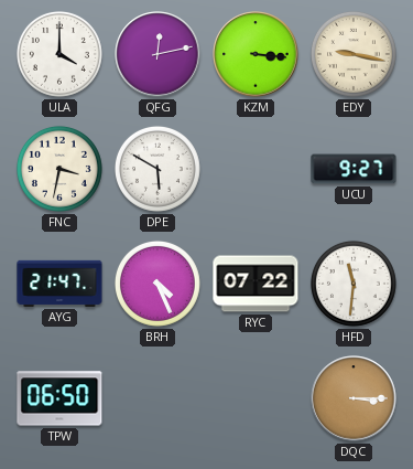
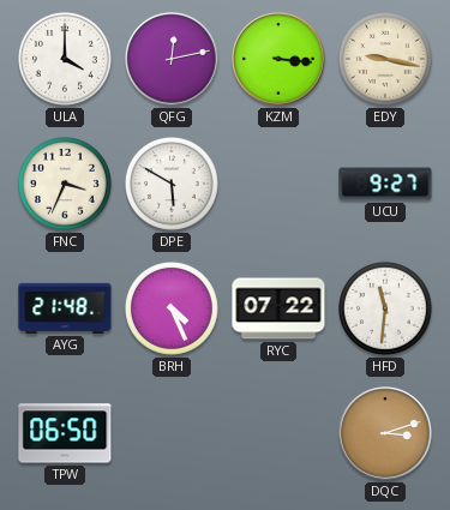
FNC: 3:32 -> 3:34 (65, 184)
AYG: 21:47 -> 21:48 (65, 308)
DQC: 3:15 -> 3:12 (385, 433)
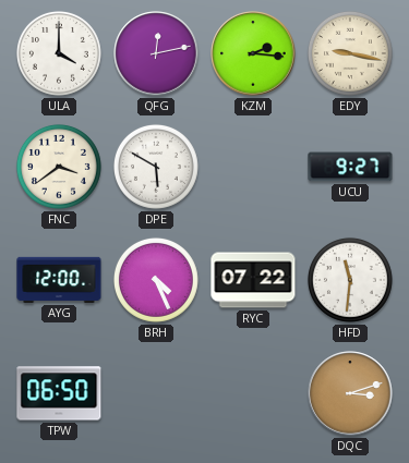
KZM: 3:16 -> 2:16 (253, 53)
FNC: 3:34 -> 3:39 (59, 167)
AYG: 21:48 -> 12:00 (59, 280)
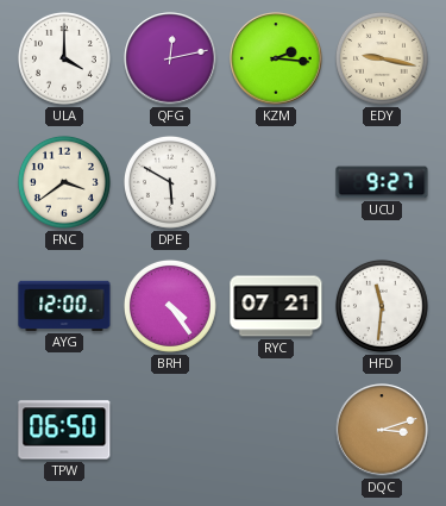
BRH: 4:26 -> 4:24 (170, 306)
RYC: 07:22 -> 07:21 (276, 306)
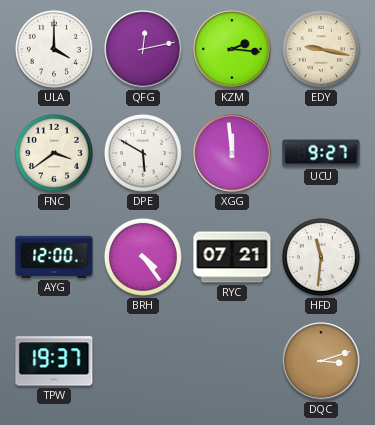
XGG: none -> 11:59 (232, 153)
TPW: 06:50 -> 19:37 (54, 361)
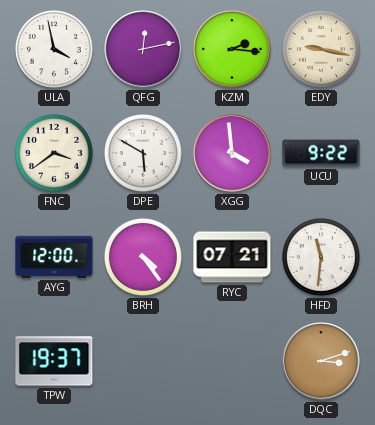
ULA: 4:00 -> 3:58 (54, 49)
XGG: 11:59 -> 3:59 (232, 153)
UCU: 9:27 -> 9:22 (321, 153)
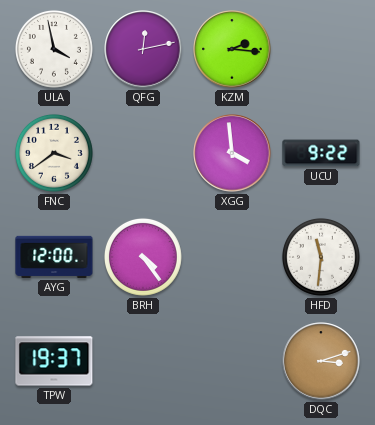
EDY: 9:17 -> none (321, 49)
DPE: 5:50 -> none (143, 153)
RYC: 07:21 -> none (232, 257)
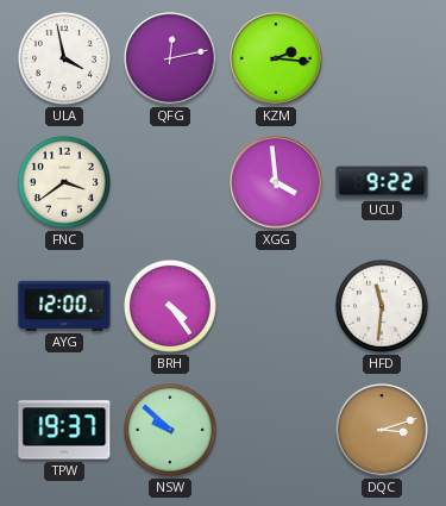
NSW: none -> 9:52 (170, 430)
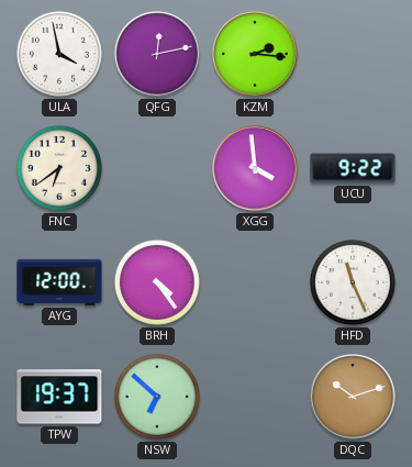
FNC: 3:39 -> 6:39 (59, 168)
HFD: 11:31 -> 11:26 (353, 282)
NSW: 9:52 -> 6:52 (157, 397)
DQC: 3:12 -> 10:12 (353, 397)
